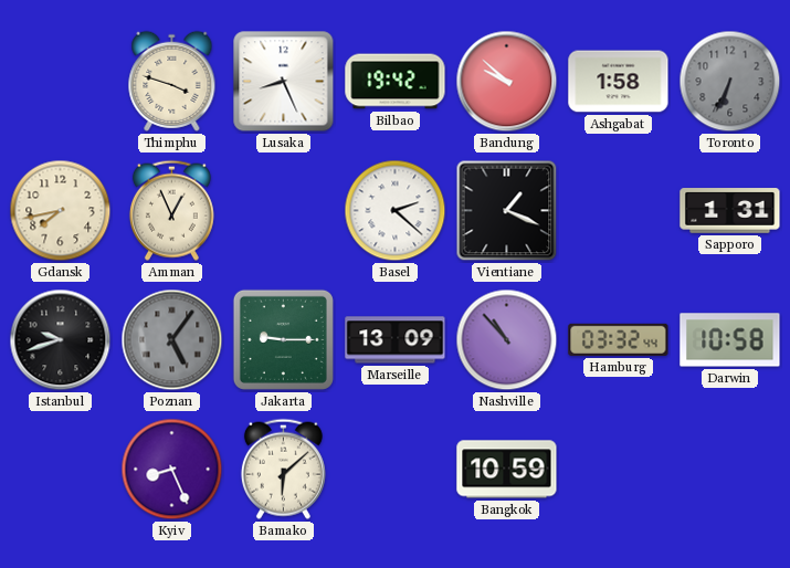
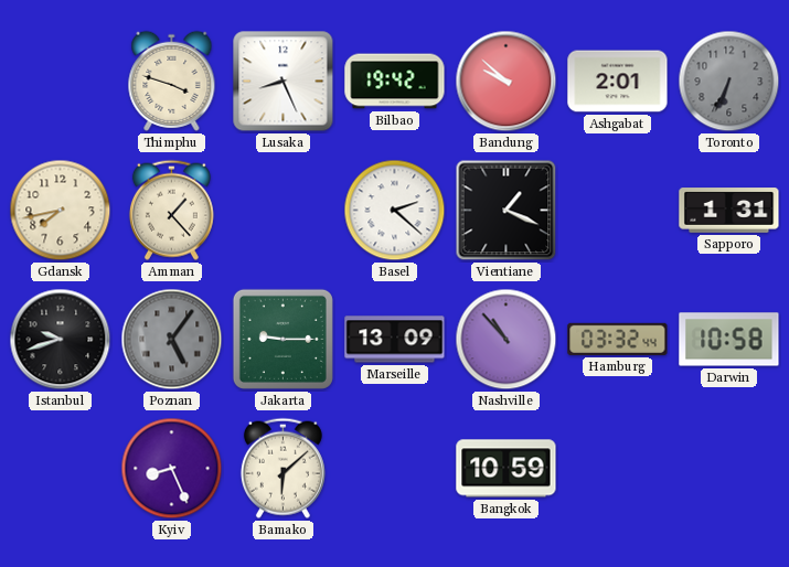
Ashgabat: 1:58 -> 2:01 (618, 82)
Amman: 12:56 -> 1:23 (171, 210)
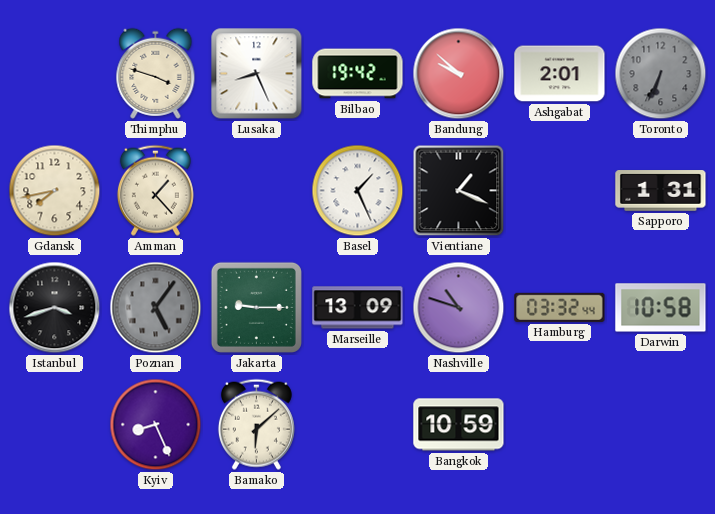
Basel: 2:22 -> 1:26 (358, 191)
Istanbul: 9:42 -> 3:42 (55, 308)
Nashville: 10:53 -> 10:48 (459, 308)
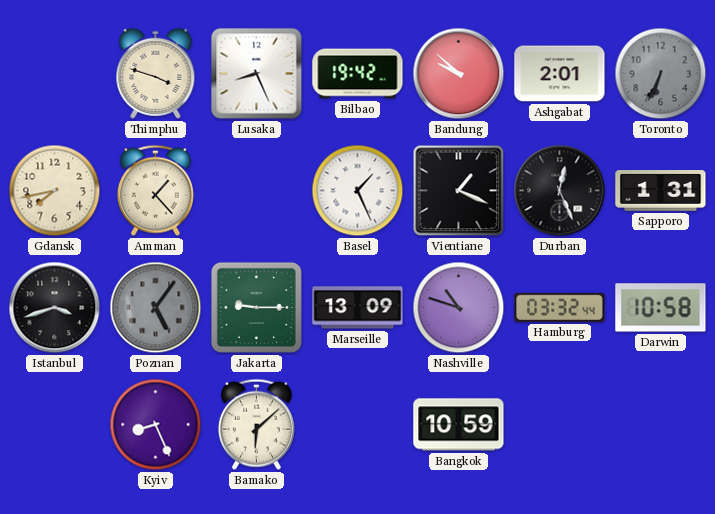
Durban: none -> 12:26 (560, 191)
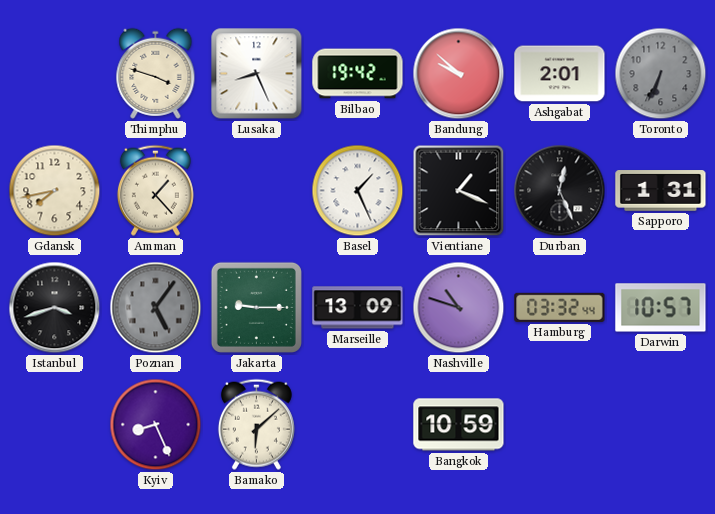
Darwin: 10:58 -> 10:57 (661, 308)
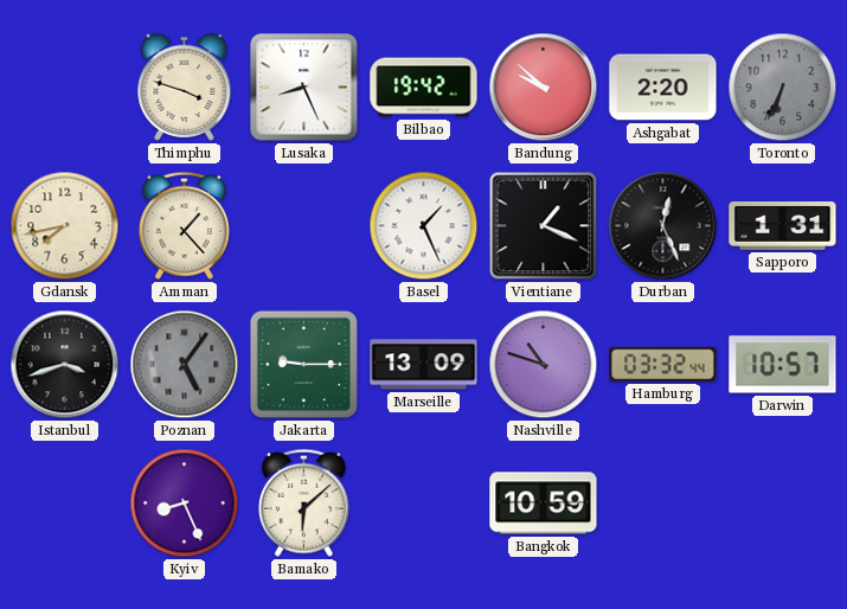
Ashgabat: 2:01 -> 2:20 (663, 88)
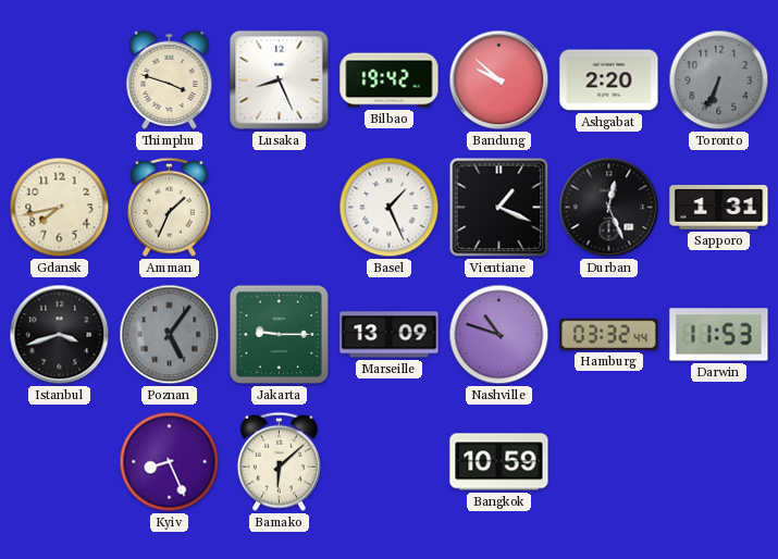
Amman: 1:23 -> 1:34 (169, 207)
Darwin: 10:57 -> 11:53 (719, 335)
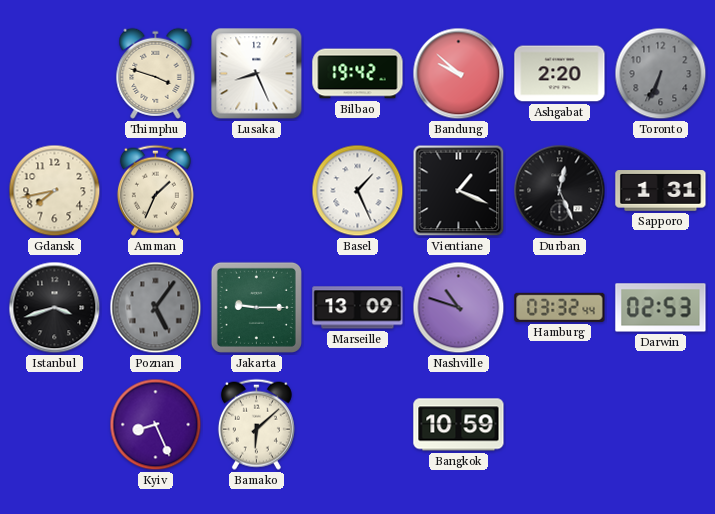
Darwin: 11:53 -> 02:53 (661, 308)
